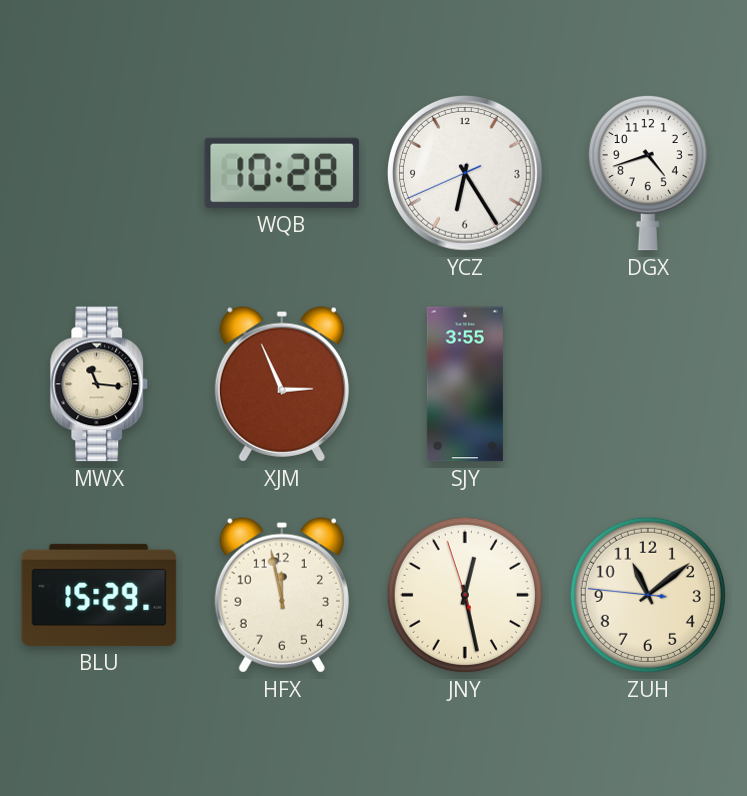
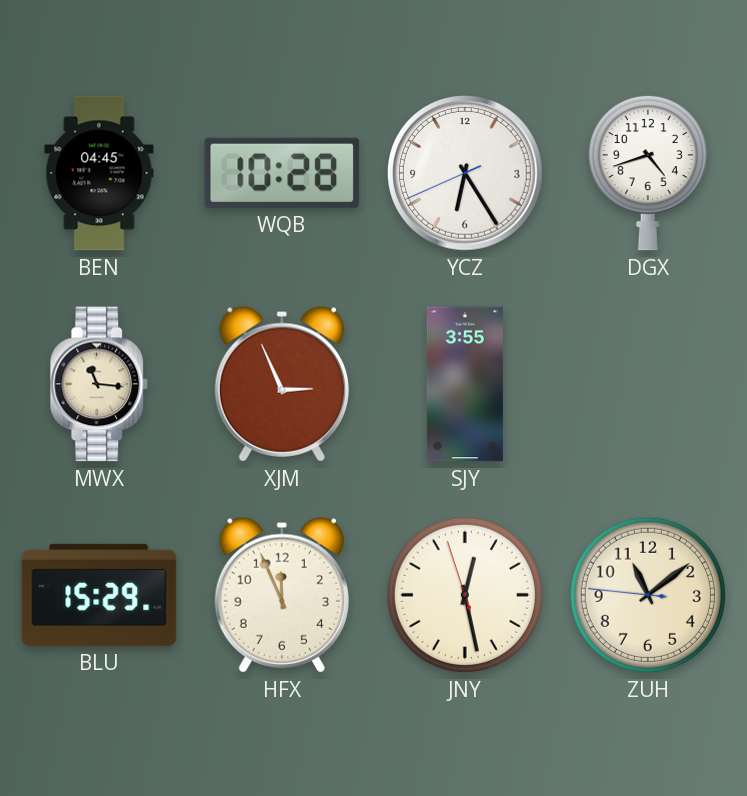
BEN: none -> 04:45 (99, 173)
HFX: 11:58 -> 11:56 (282, 595)
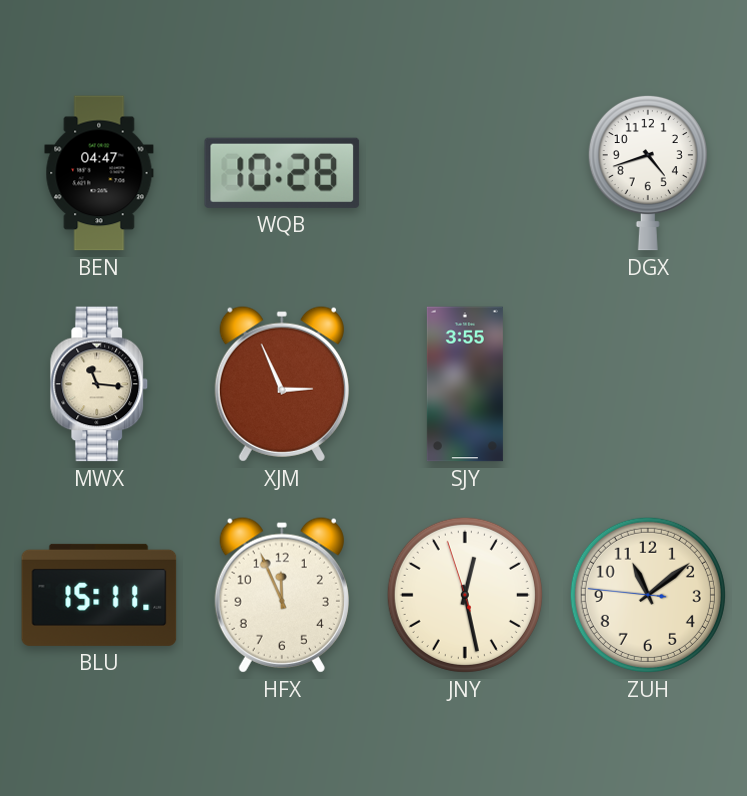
BEN: 04:45 -> 04:47 (99, 173)
YCZ: 6:24 -> none (466, 174)
BLU: 15:29 -> 15:11 (99, 595)
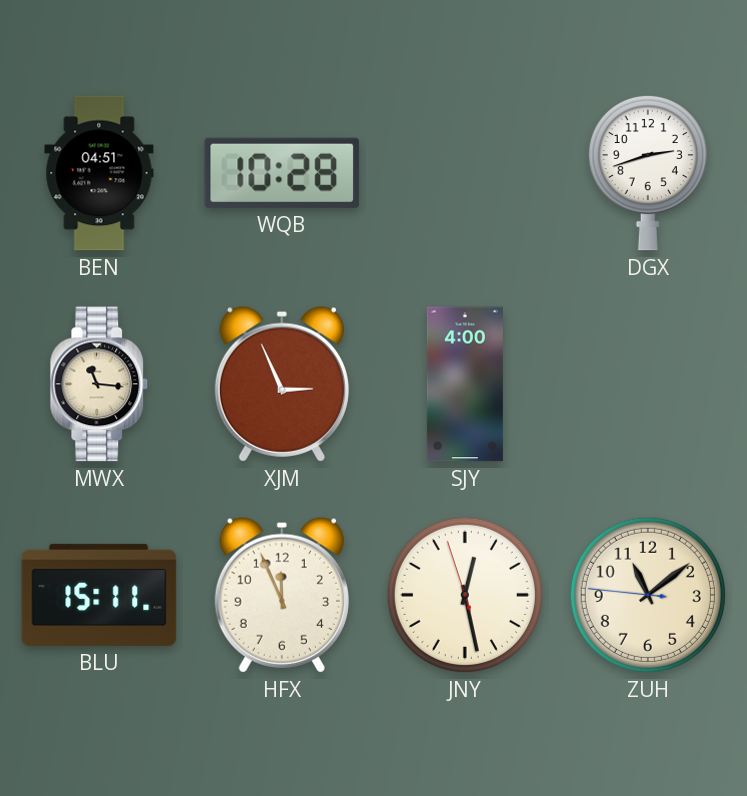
BEN: 04:47 -> 04:51 (99, 173)
DGX: 4:42 -> 2:42 (648, 173)
SJY: 3:55 -> 4:00 (465, 384)
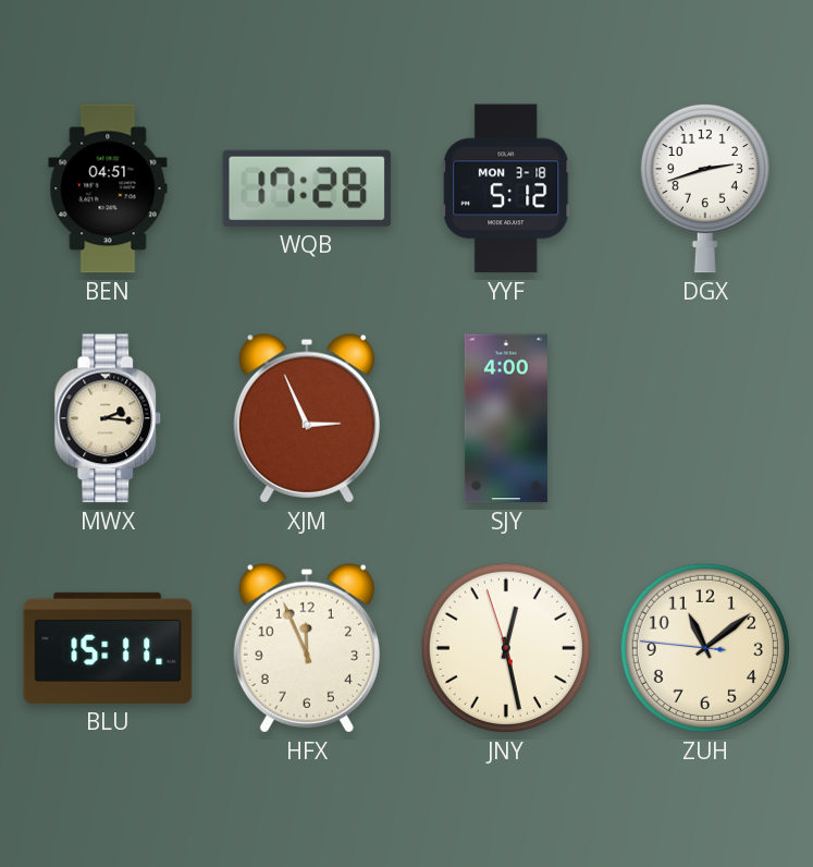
WQB: 10:28 -> 17:28 (307, 188)
YYF: none -> 5:12 (506, 188)
MWX: 11:16 -> 2:16 (108, 418)
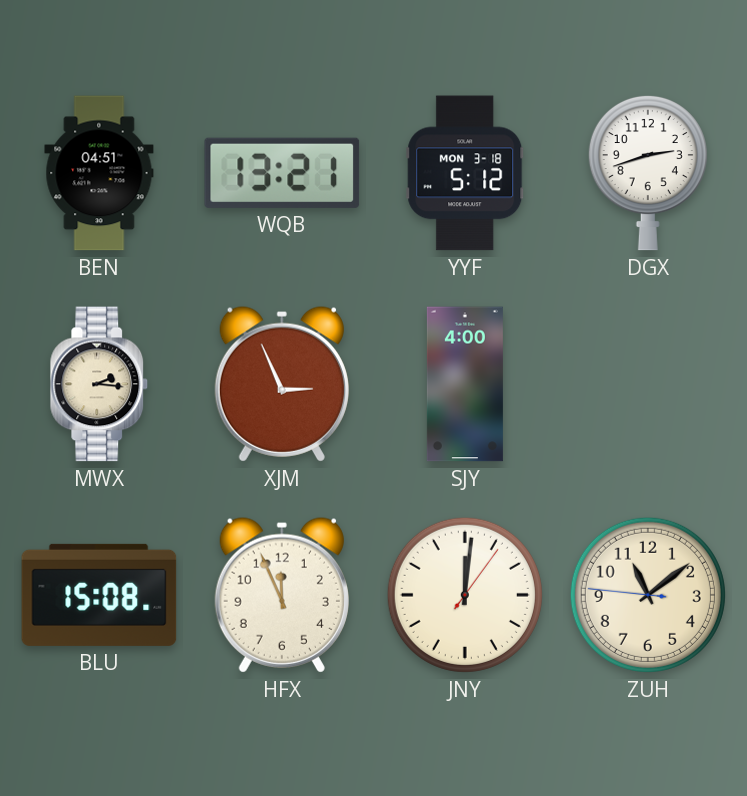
WQB: 17:28 -> 13:21 (282, 173)
BLU: 15:11 -> 15:08 (99, 595)
JNY: 12:27 -> 12:01 (465, 595)
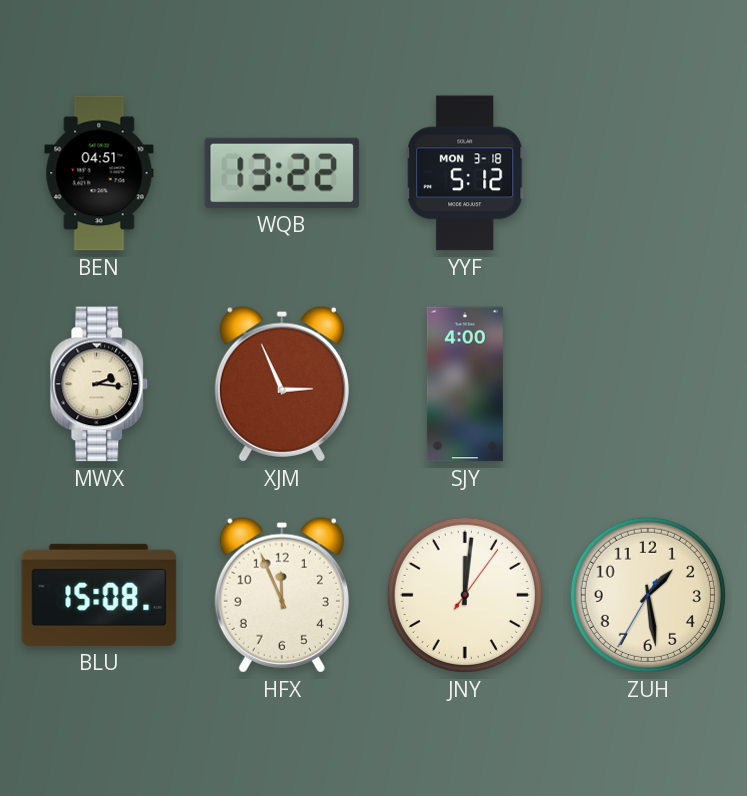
WQB: 13:21 -> 13:22 (282, 173)
DGX: 2:42 -> none (648, 173)
ZUH: 11:08 -> 1:28 (648, 595)
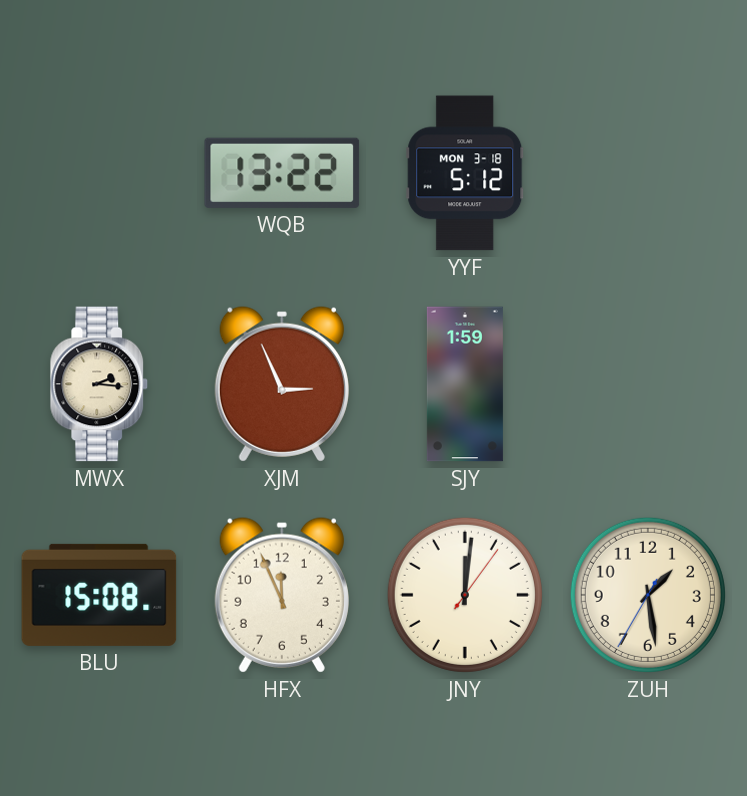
BEN: 04:51 -> none (99, 173)
SJY: 4:00 -> 1:59 (465, 384)
